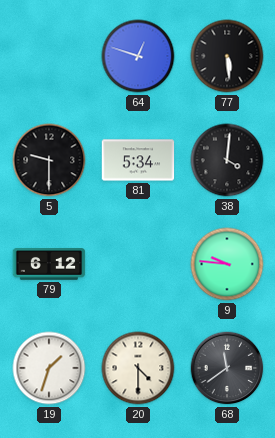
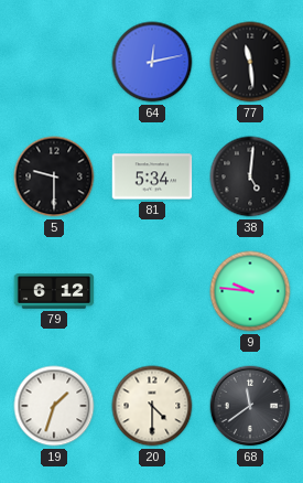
64: 12:48 -> 12:13 (152, 62)
77: 5:29 -> 11:29 (250, 62)
38: 4:01 -> 5:01 (250, 176)
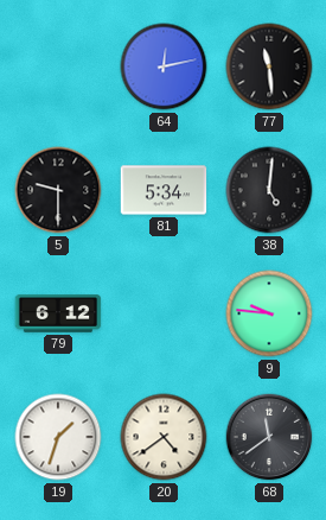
20: 4:30 -> 4:39 (164, 437)
